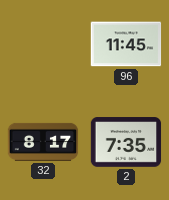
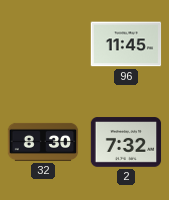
32: 8:17 -> 8:30 (43, 142)
2: 7:35 -> 7:32 (126, 142)
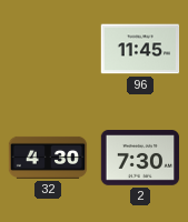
32: 8:30 -> 4:30 (48, 158)
2: 7:32 -> 7:30 (140, 158)
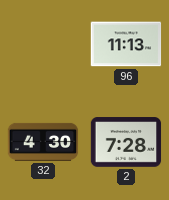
96: 11:45 -> 11:13 (126, 44)
2: 7:30 -> 7:28 (126, 142)
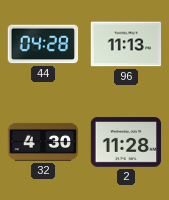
44: none -> 04:28 (43, 44)
2: 7:28 -> 11:28 (126, 142)
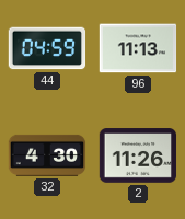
44: 04:28 -> 04:59 (47, 48)
2: 11:28 -> 11:26 (138, 155)
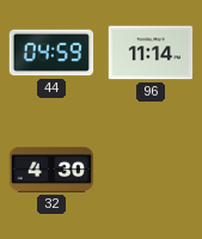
96: 11:13 -> 11:14 (151, 53)
2: 11:26 -> none (138, 155)
